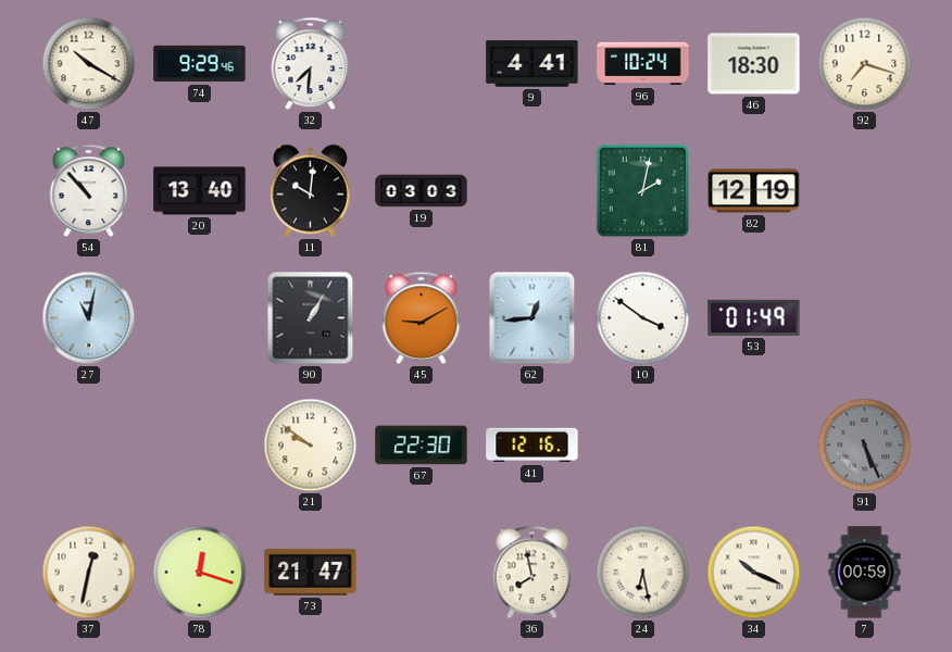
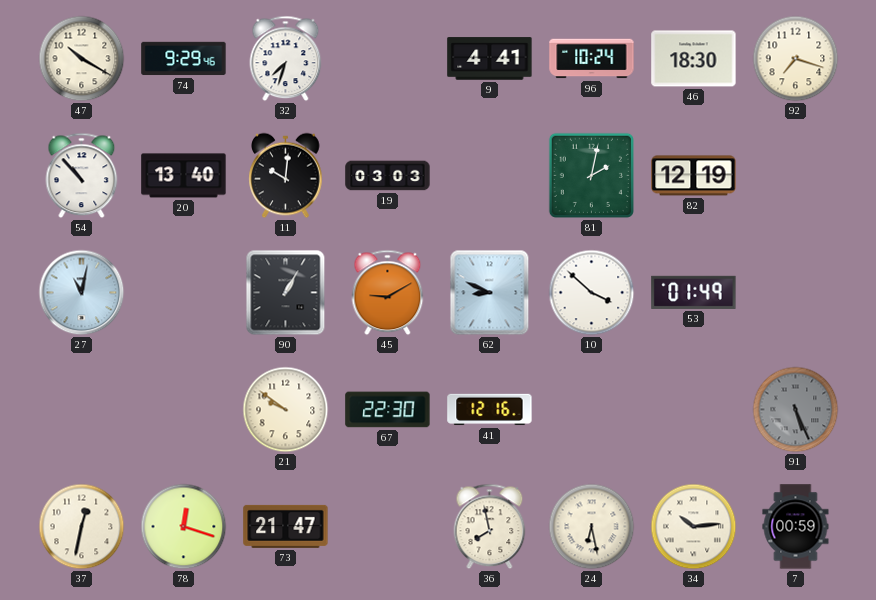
32: 7:31 -> 7:33 (286, 59)
62: 12:44 -> 8:49 (490, 293)
10: 3:51 -> 3:52 (592, 293)
34: 10:19 -> 10:14 (694, 527)
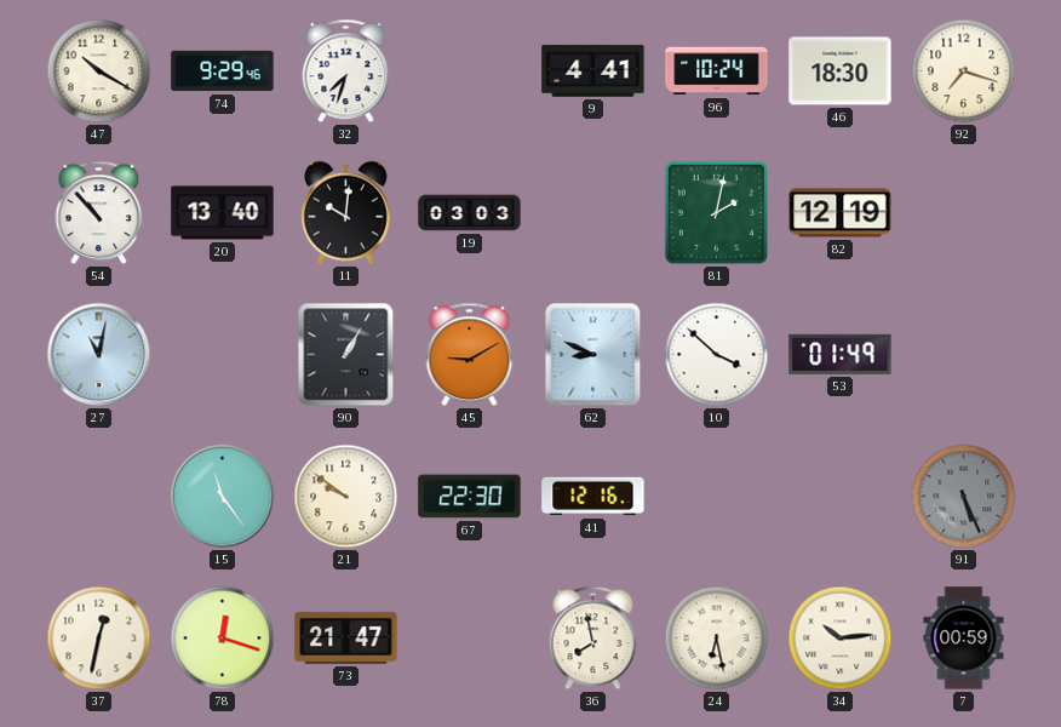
15: none -> 11:24 (223, 497)
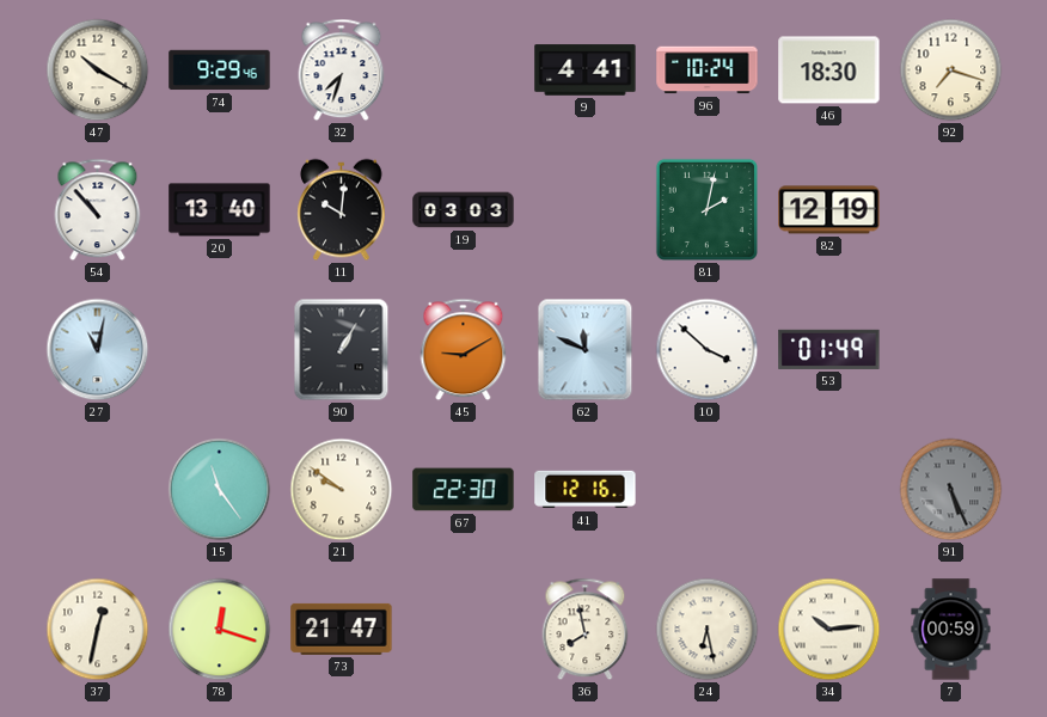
62: 8:49 -> 11:49 (586, 350)
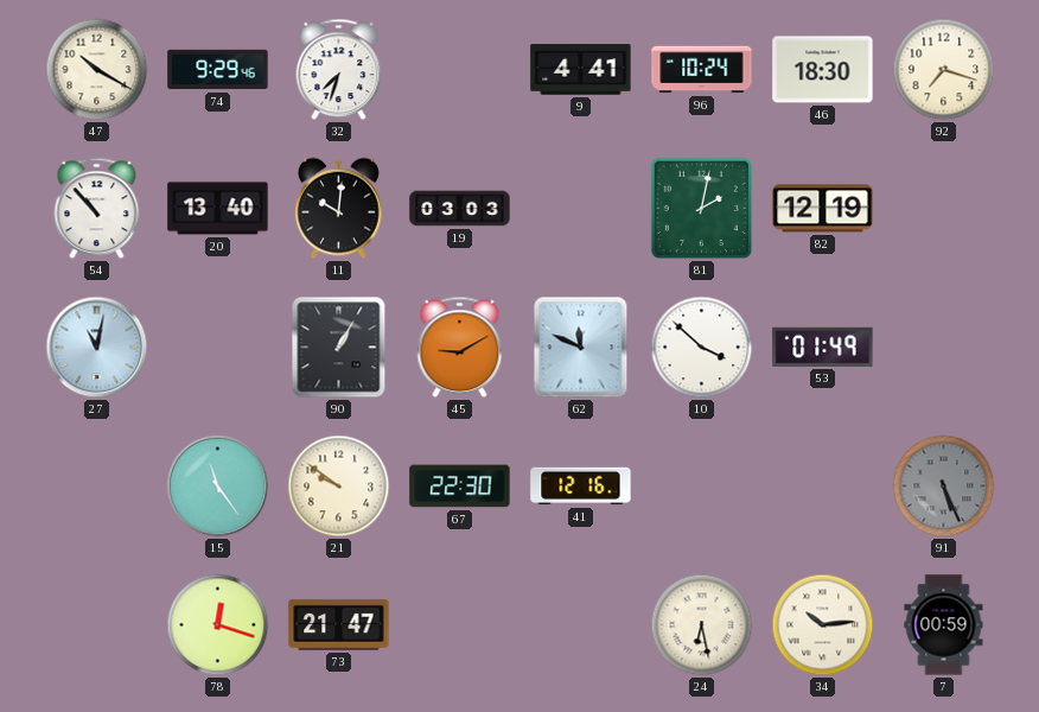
37: 12:32 -> none (98, 630)
36: 7:58 -> none (586, 630)
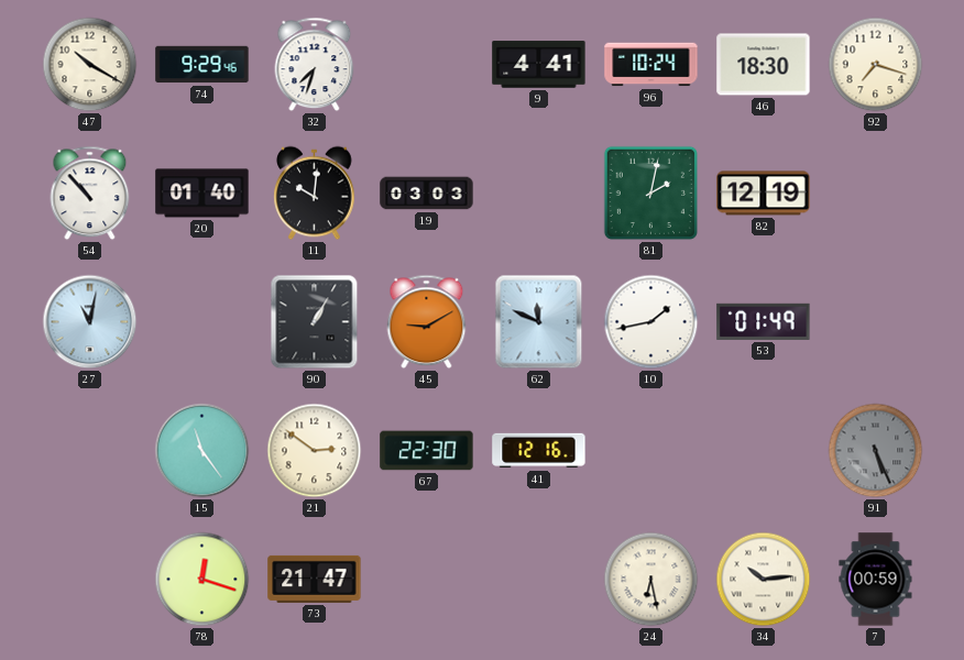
20: 13:40 -> 01:40 (202, 194)
10: 3:52 -> 1:43 (651, 322)
21: 9:51 -> 2:51 (315, 451)
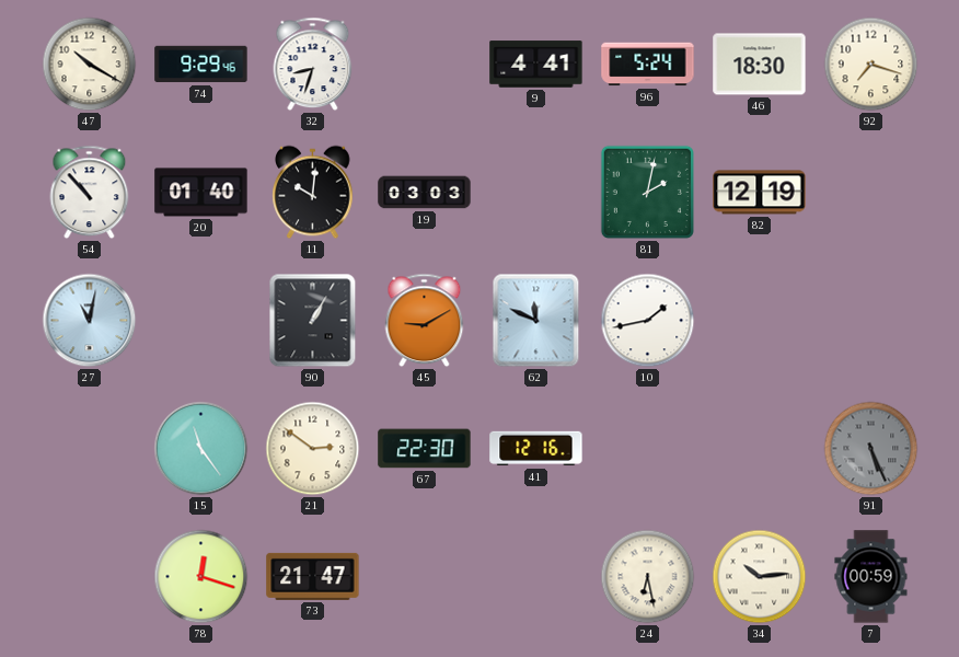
32: 7:33 -> 8:33 (313, 65)
96: 10:24 -> 5:24 (648, 65)
53: 01:49 -> none (764, 321)
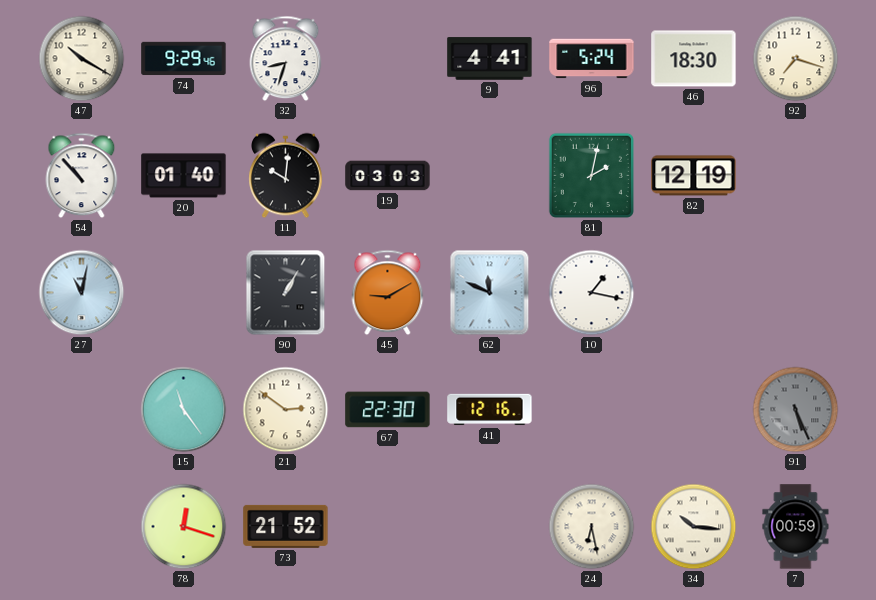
10: 1:43 -> 1:17 (592, 293)
73: 21:47 -> 21:52 (286, 526)
34: 10:14 -> 10:16 (694, 527)
